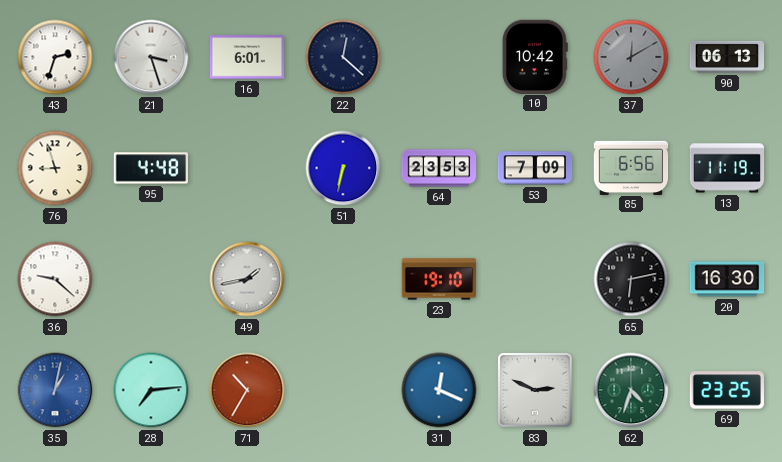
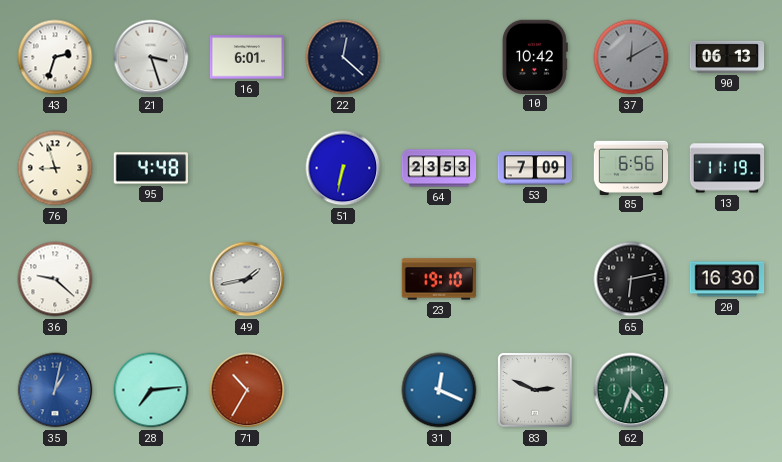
69: 23:25 -> none (726, 390)
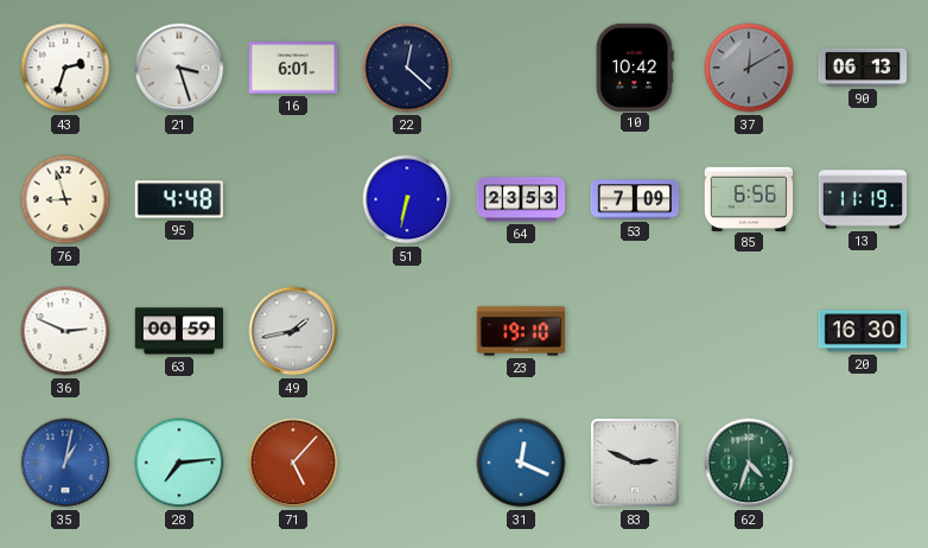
36: 9:22 -> 2:49 (65, 331)
63: none -> 00:59 (179, 331)
65: 6:13 -> none (631, 279)
71: 10:35 -> 5:07 (293, 463)
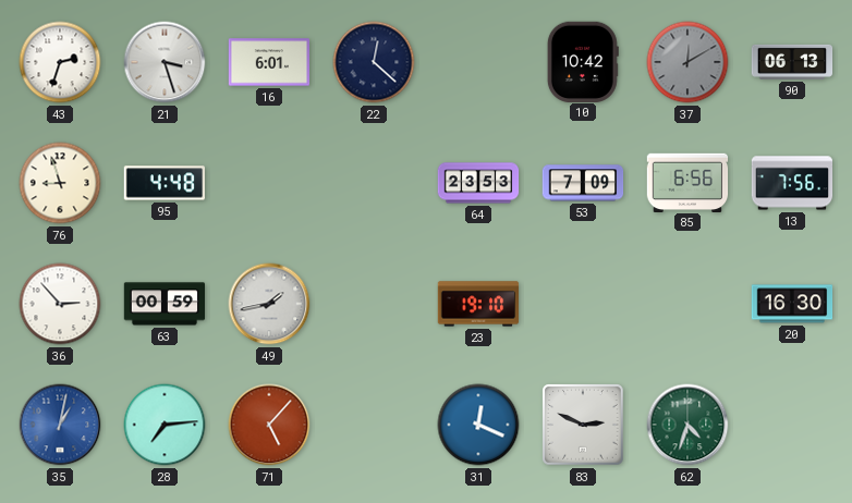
51: 6:32 -> none (407, 199)
13: 11:19 -> 7:56 (792, 183)
36: 2:49 -> 2:53 (60, 304)
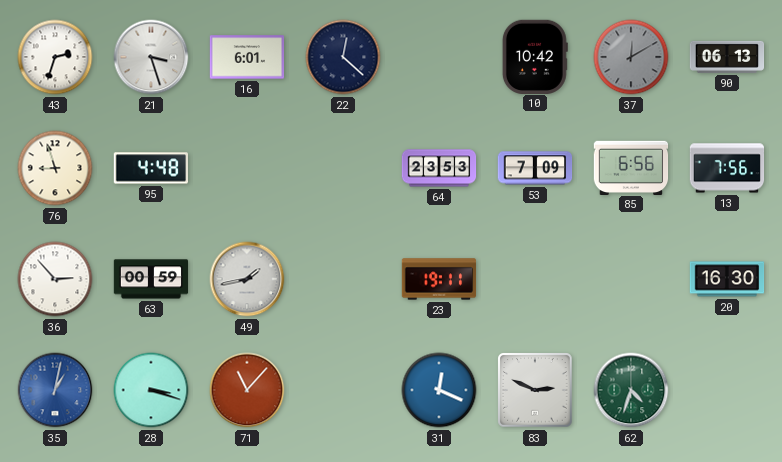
23: 19:10 -> 19:11 (439, 279)
28: 7:14 -> 3:18 (151, 390)
71: 5:07 -> 11:07 (247, 390)
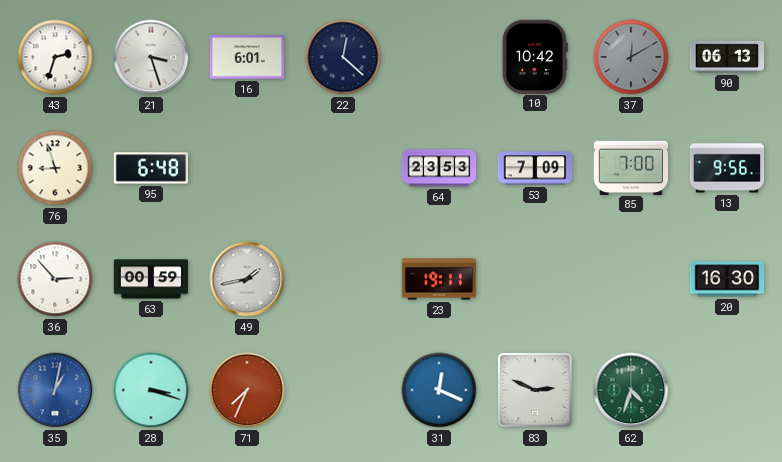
95: 4:48 -> 6:48 (151, 168)
85: 6:56 -> 7:00 (631, 167)
13: 7:56 -> 9:56 (727, 168)
71: 11:07 -> 7:34 (247, 390)
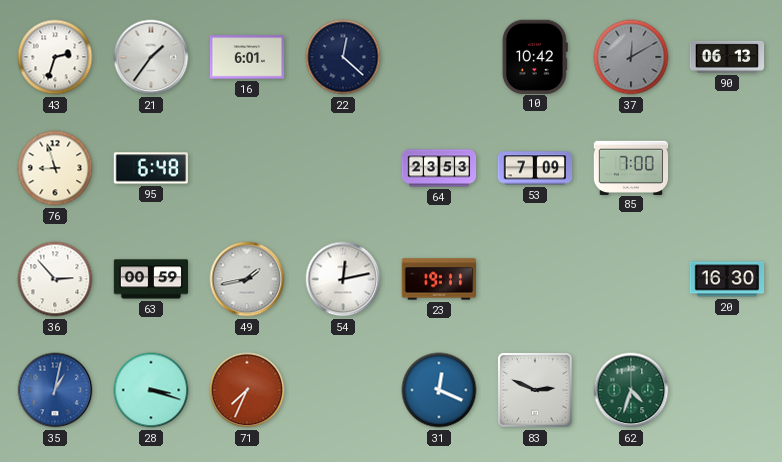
21: 3:27 -> 1:36 (151, 57)
13: 9:56 -> none (727, 168)
54: none -> 12:13 (343, 279)
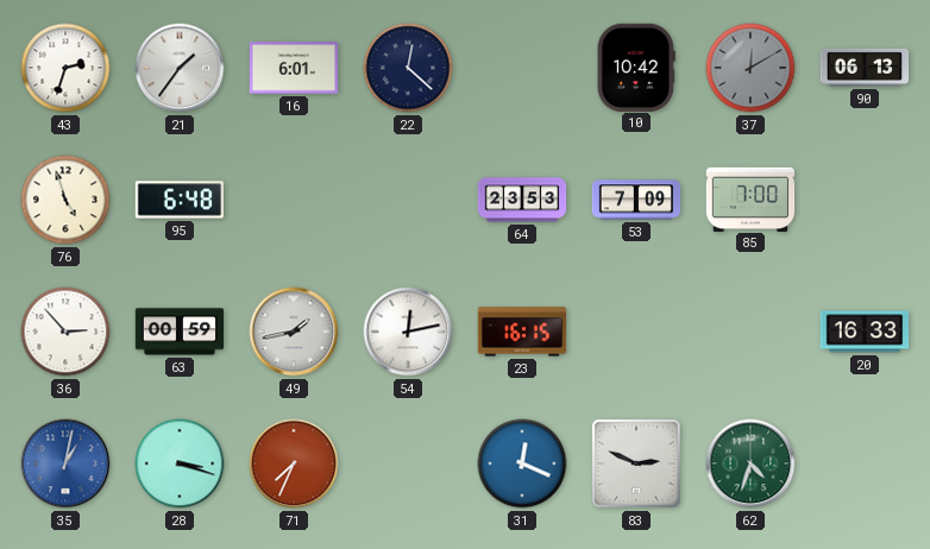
76: 8:57 -> 4:57 (65, 200)
23: 19:11 -> 16:15 (522, 332)
20: 16:30 -> 16:33 (865, 332)
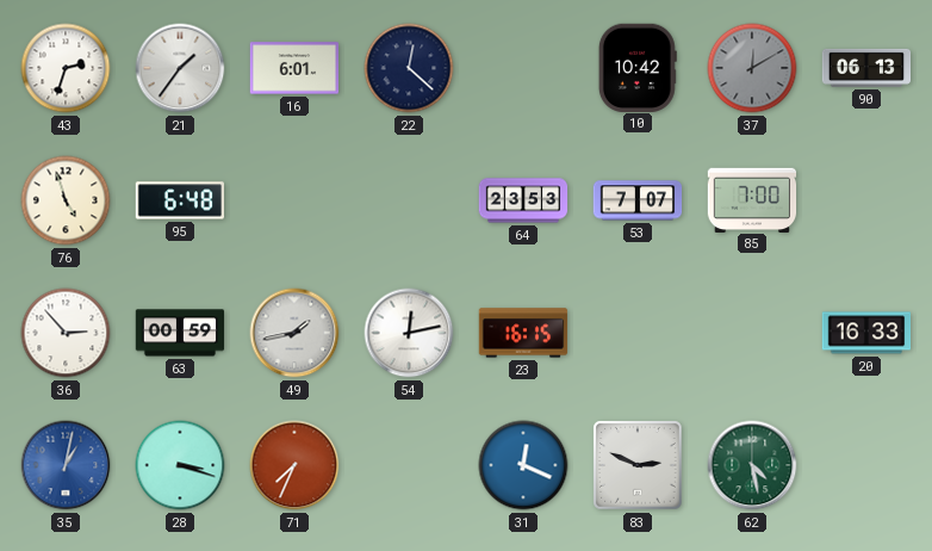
53: 7:09 -> 7:07 (638, 200)
62: 4:33 -> 4:28 (752, 465)
